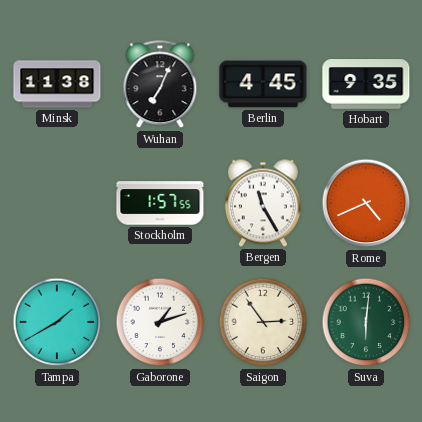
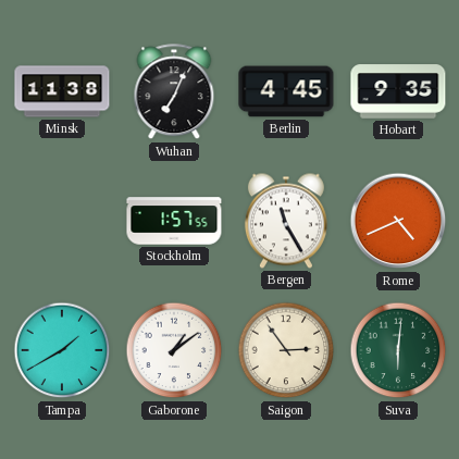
Gaborone: 1:12 -> 1:09 (174, 350)
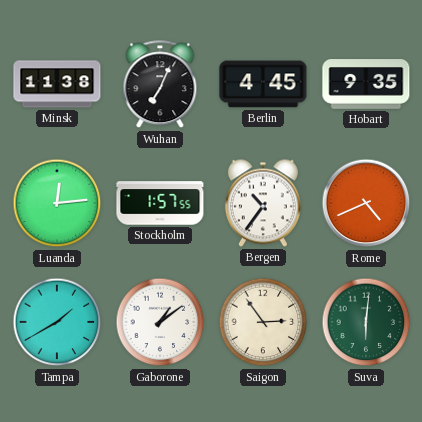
Luanda: none -> 12:14 (57, 203)
Bergen: 11:25 -> 10:36 (263, 203)
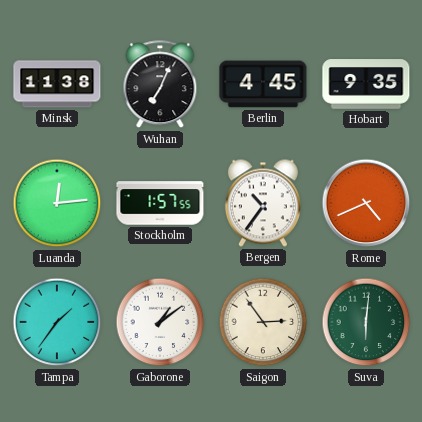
Tampa: 1:40 -> 1:36 (57, 322)
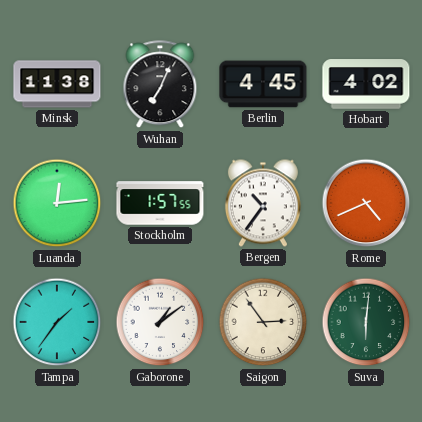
Hobart: 9:35 -> 4:02 (366, 84)
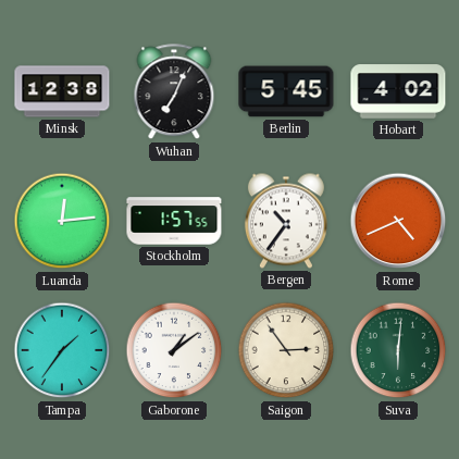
Minsk: 11:38 -> 12:38 (62, 91)
Berlin: 4:45 -> 5:45 (286, 91)
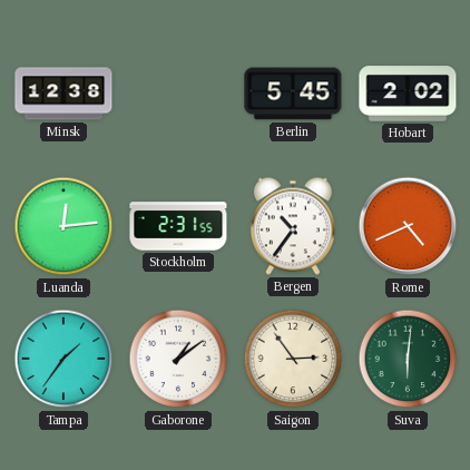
Wuhan: 7:04 -> none (174, 92)
Hobart: 4:02 -> 2:02 (408, 94)
Stockholm: 1:57 -> 2:31 (178, 226)
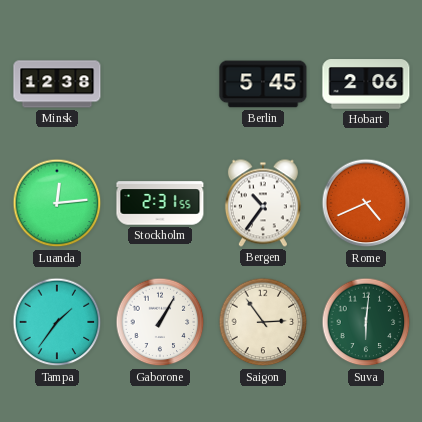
Hobart: 2:02 -> 2:06 (366, 84)
Gaborone: 1:09 -> 1:05 (160, 322)
